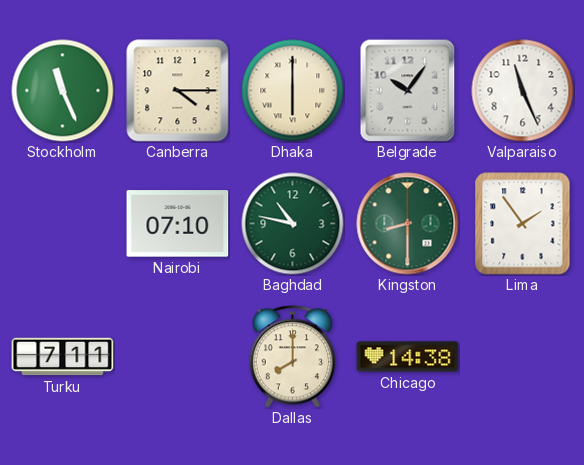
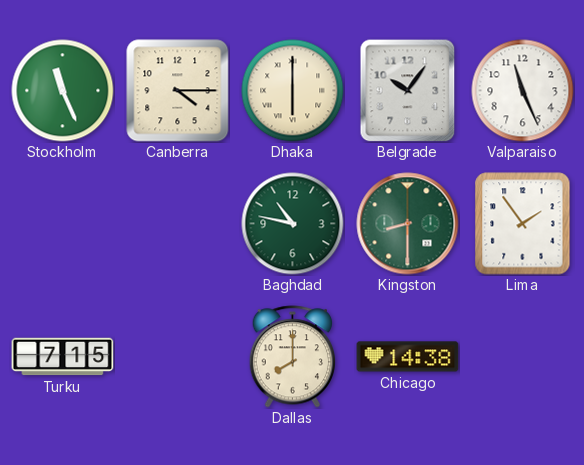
Nairobi: 07:10 -> none (178, 224)
Turku: 7:11 -> 7:15 (63, 357)
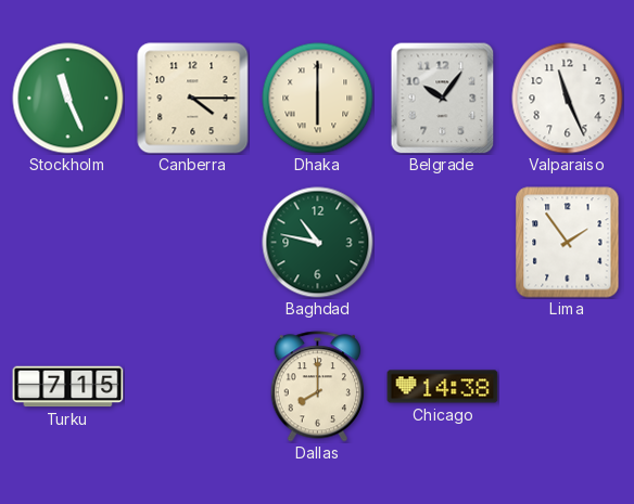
Kingston: 8:30 -> none (408, 224)
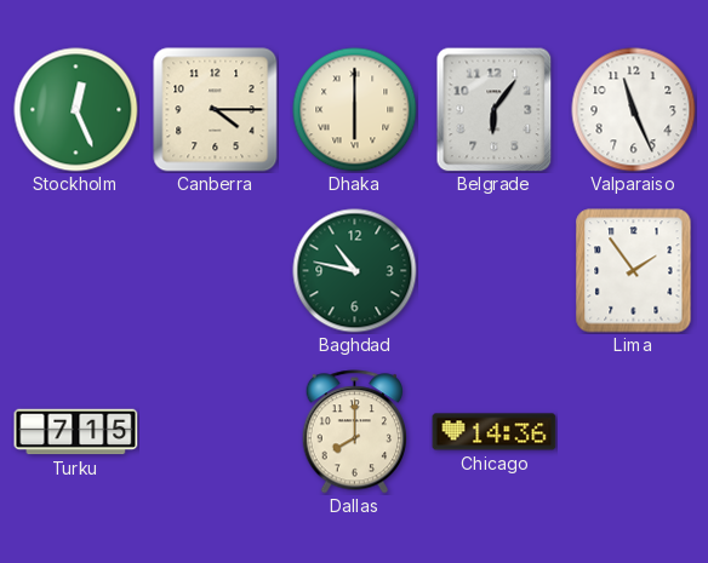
Stockholm: 11:26 -> 12:26 (76, 110)
Belgrade: 10:06 -> 6:06 (495, 110)
Chicago: 14:38 -> 14:36 (495, 432)
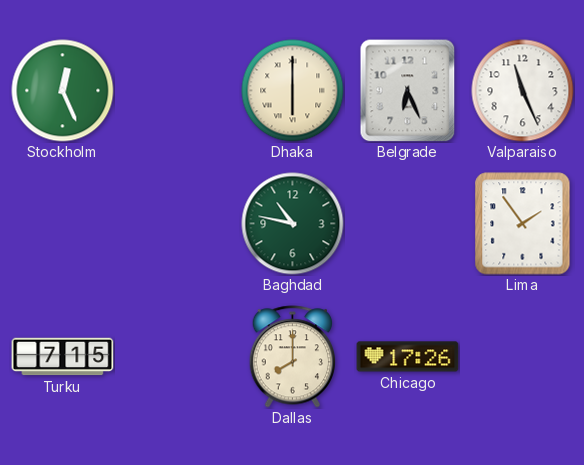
Canberra: 4:15 -> none (216, 110)
Belgrade: 6:06 -> 6:26 (408, 91)
Chicago: 14:36 -> 17:26 (408, 357)
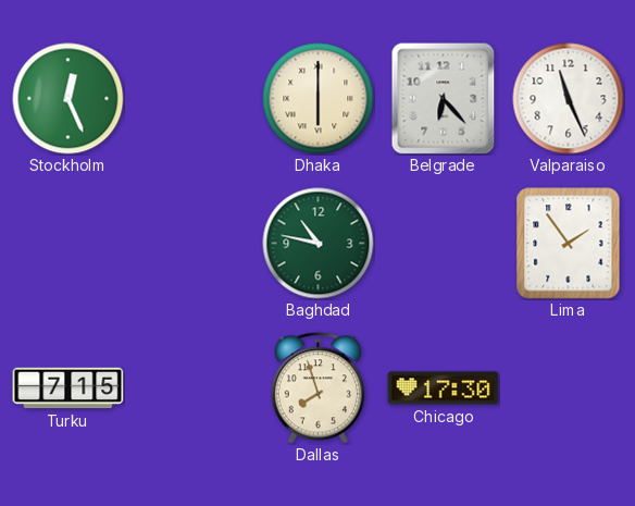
Belgrade: 6:26 -> 6:23 (444, 99)
Dallas: 8:00 -> 7:57 (317, 388)
Chicago: 17:26 -> 17:30 (444, 388)
